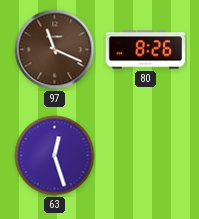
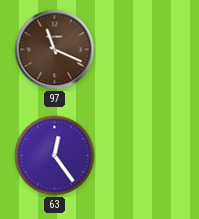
80: 8:26 -> none (145, 50)
63: 12:27 -> 12:24 (55, 156)
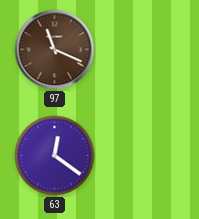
63: 12:24 -> 12:21 (55, 156)
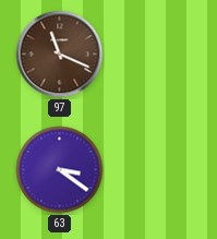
63: 12:21 -> 3:21 (60, 170)
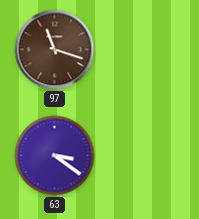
97: 11:19 -> 11:18 (55, 50)
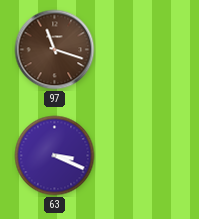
63: 3:21 -> 3:19 (55, 156)
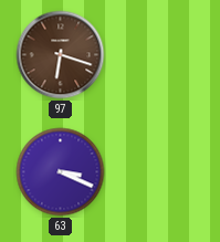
97: 11:18 -> 6:18 (61, 55)
